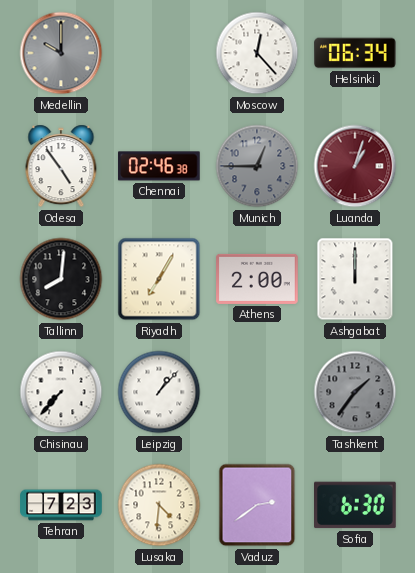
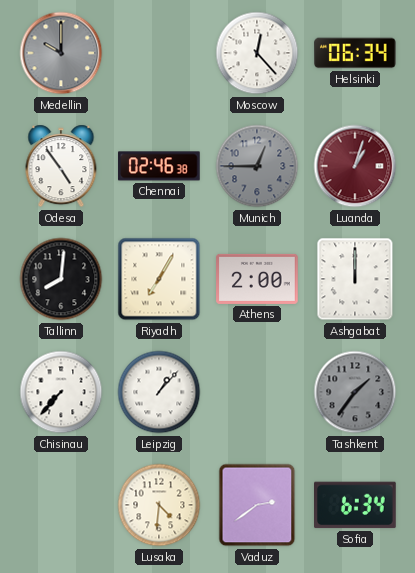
Tehran: 7:23 -> none (61, 505)
Sofia: 6:30 -> 6:34 (355, 505)
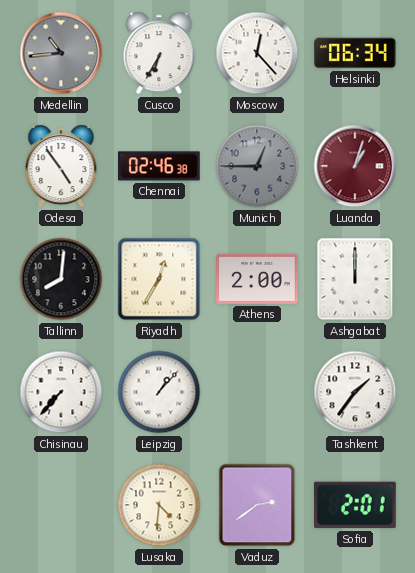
Medellin: 10:00 -> 10:44 (61, 53)
Cusco: none -> 6:35 (159, 53)
Riyadh: 7:05 -> 12:35 (159, 279)
Tashkent dial: grey -> white (355, 392)
Sofia: 6:34 -> 2:01 (355, 505)
